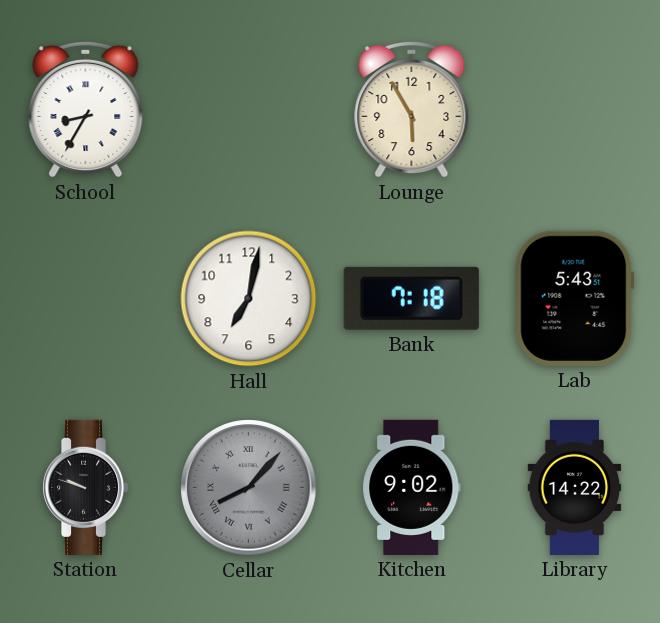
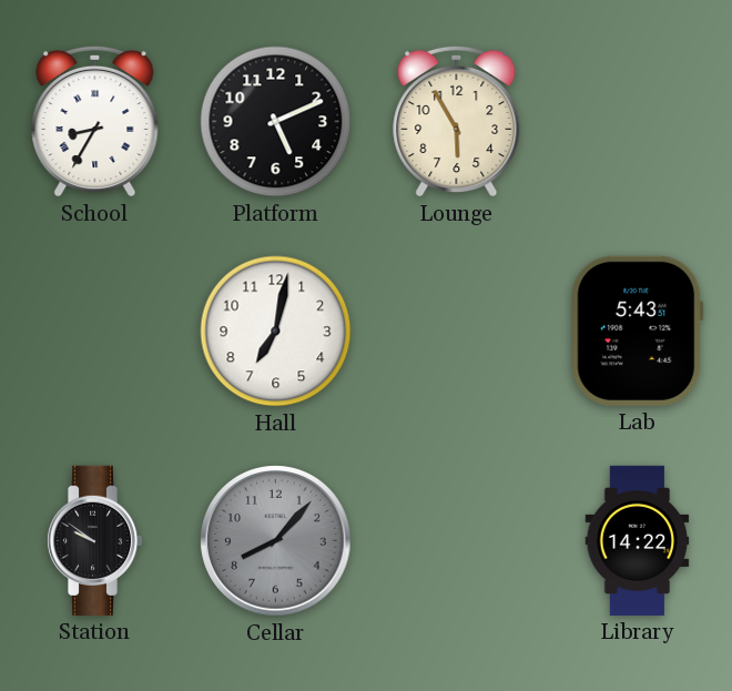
Platform: none -> 5:11 (276, 122)
Bank: 7:18 -> none (411, 298)
Station: 9:48 -> 9:51 (94, 540)
Cellar numerals: Roman -> Arabic (276, 541)
Kitchen: 9:02 -> none (412, 487)
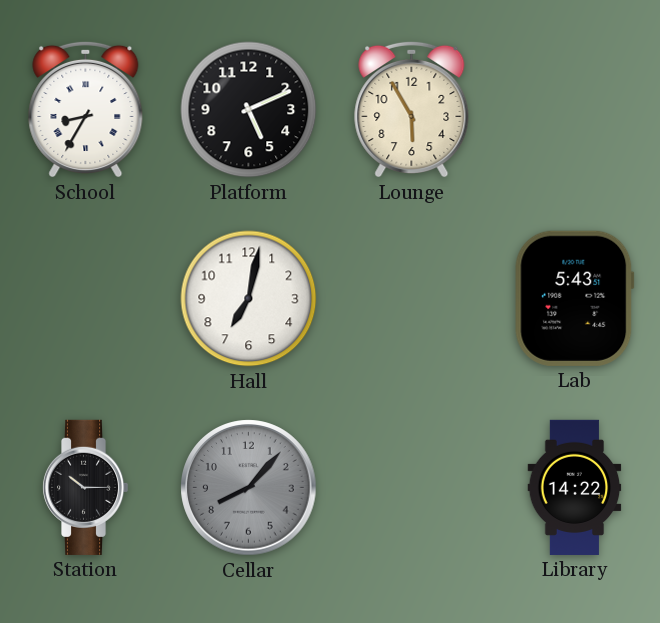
Station: 9:51 -> 10:15 (85, 487)
